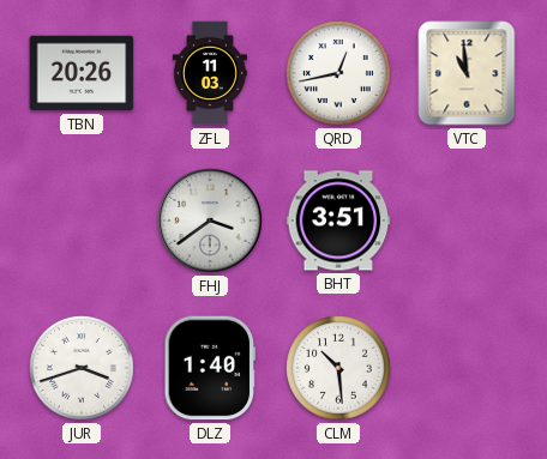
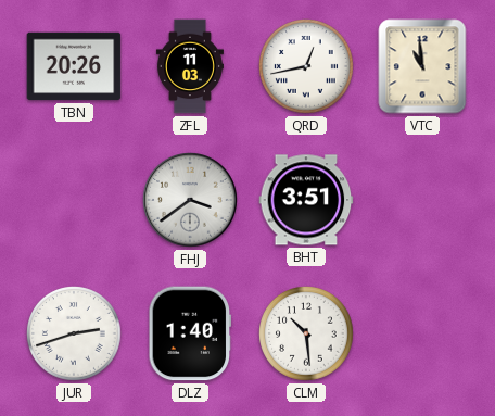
JUR: 3:42 -> 2:42 (75, 335)
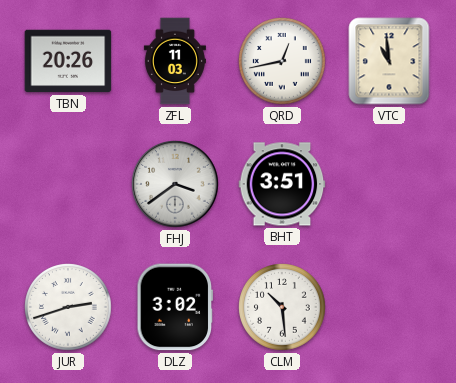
DLZ: 1:40 -> 3:02 (175, 307)
